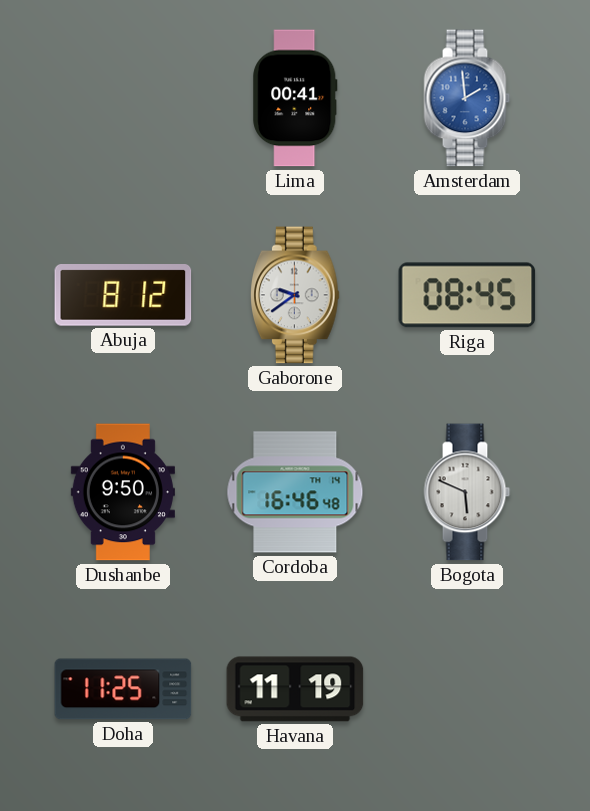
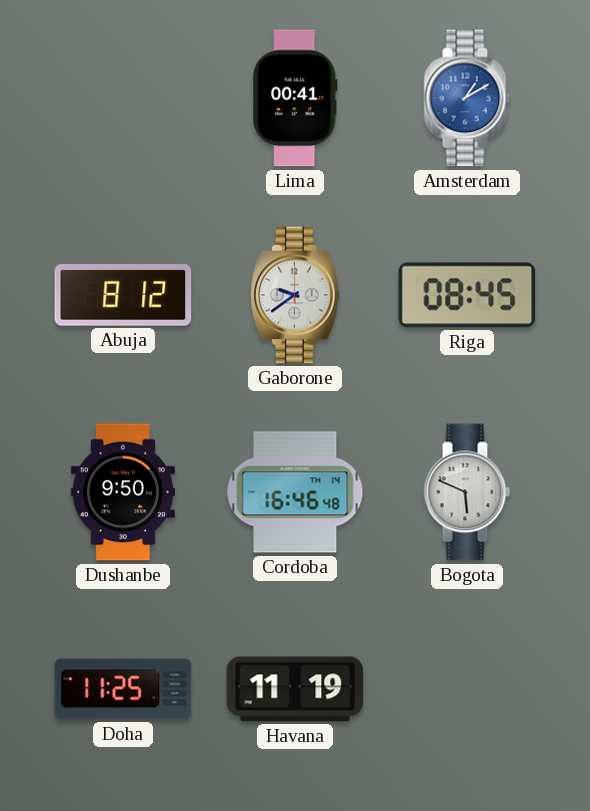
Amsterdam: 1:59 -> 1:10 (467, 98)
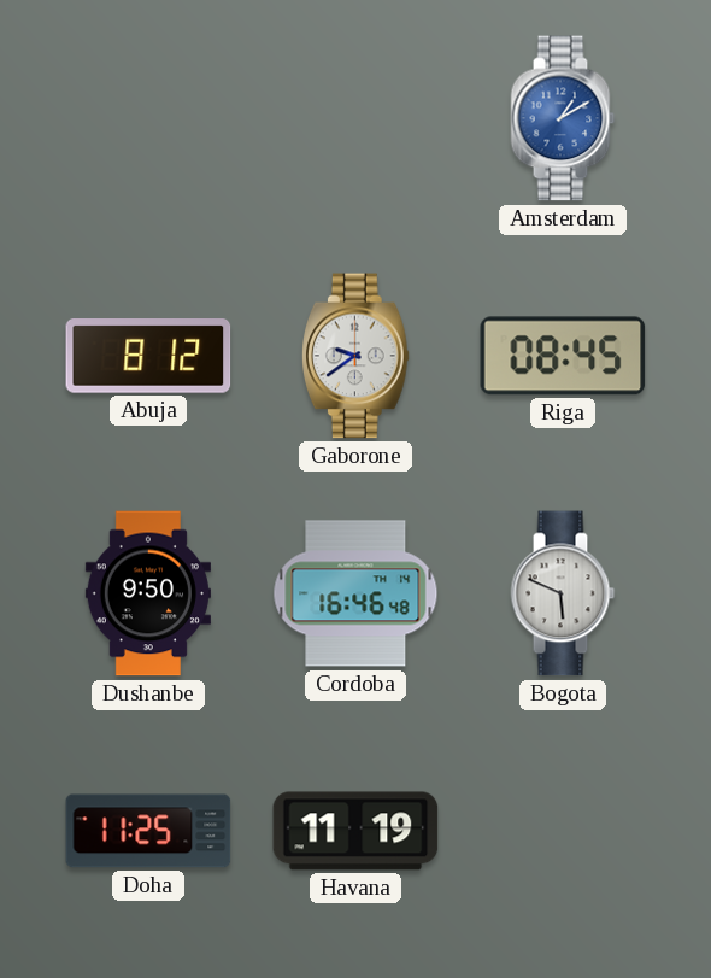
Lima: 00:41 -> none (295, 98)
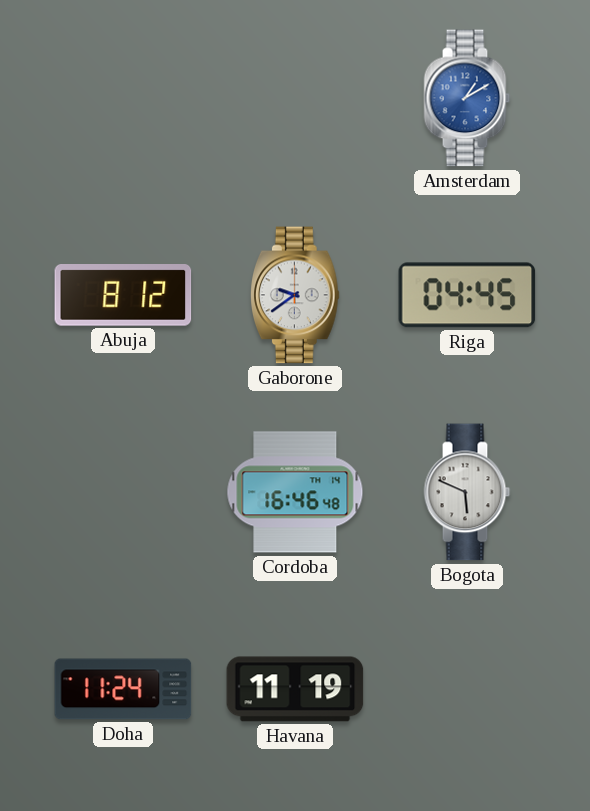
Riga: 08:45 -> 04:45 (467, 295)
Dushanbe: 9:50 -> none (148, 593)
Doha: 11:25 -> 11:24 (123, 689)
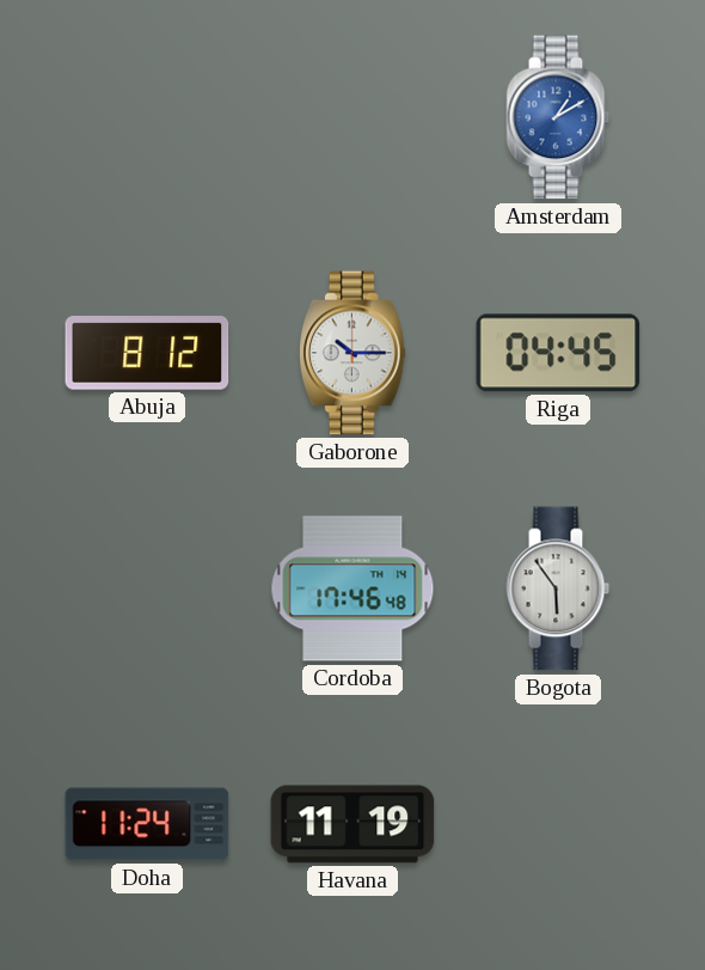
Gaborone: 9:39 -> 10:15 (354, 353)
Cordoba: 16:46 -> 17:46 (352, 588)
Bogota: 5:49 -> 5:54 (558, 588)
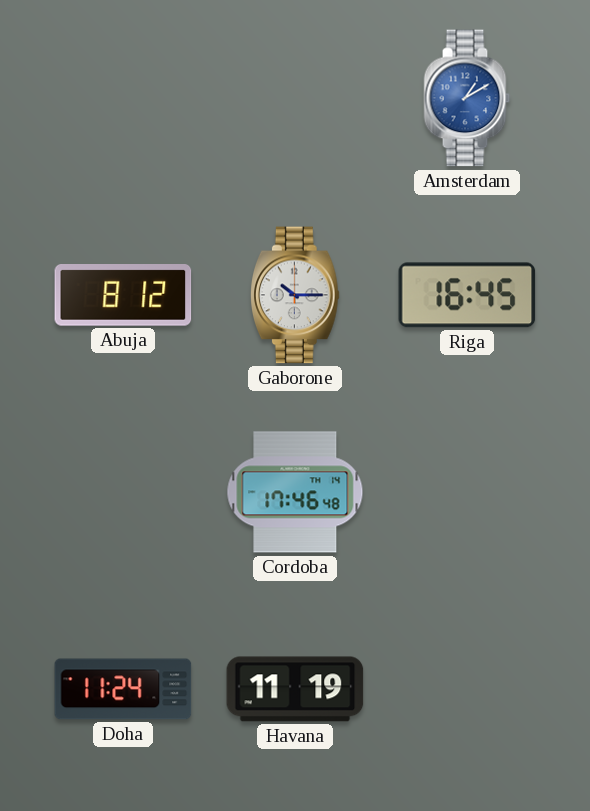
Riga: 04:45 -> 16:45 (467, 295)
Bogota: 5:54 -> none (558, 588)
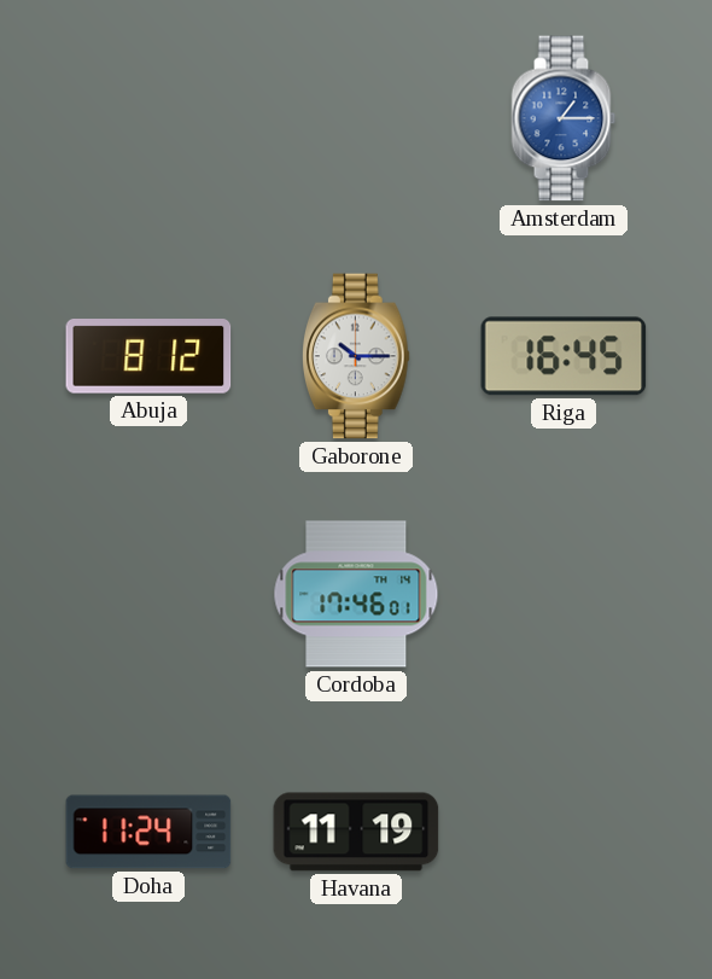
Amsterdam: 1:10 -> 1:15 (564, 118)
Cordoba: 17:46:48 -> 17:46:01 (356, 594)
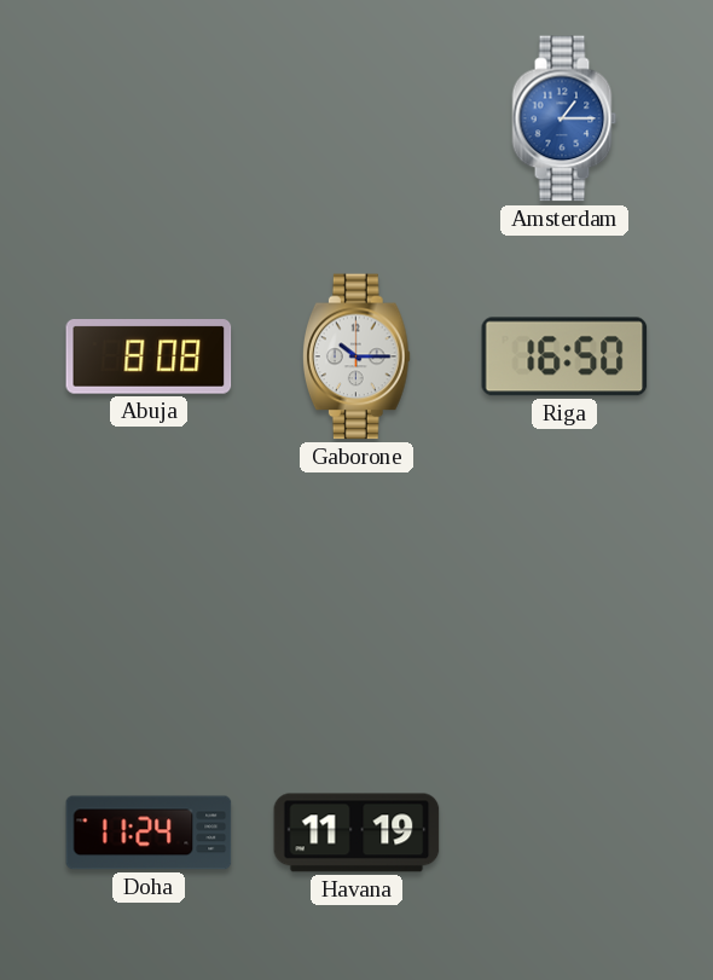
Abuja: 8:12 -> 8:08 (149, 356)
Riga: 16:45 -> 16:50 (564, 356)
Cordoba: 17:46 -> none (356, 594)
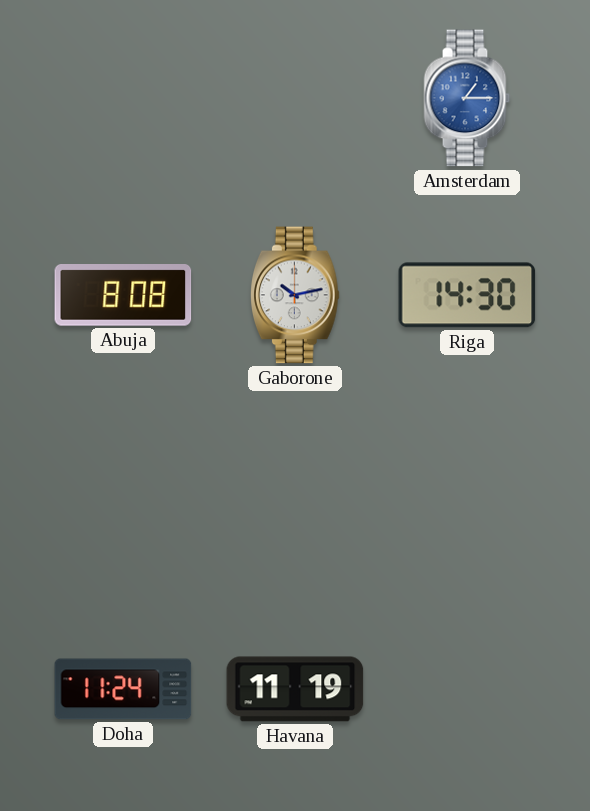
Gaborone: 10:15 -> 10:13 (296, 295)
Riga: 16:50 -> 14:30 (467, 295)
